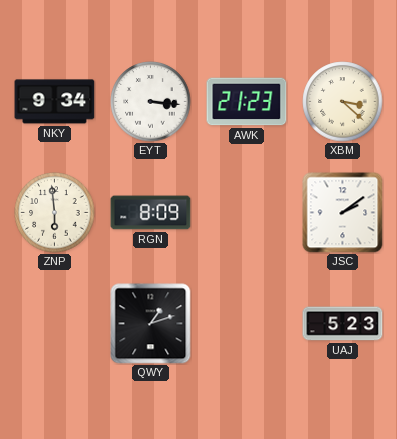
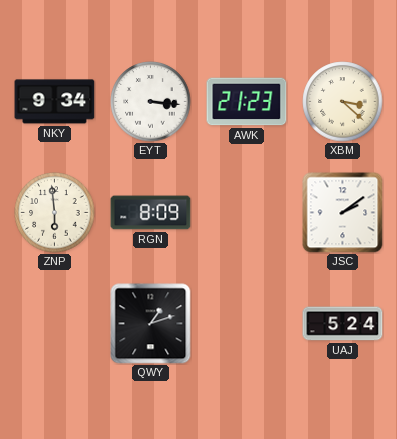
UAJ: 5:23 -> 5:24 (343, 324)
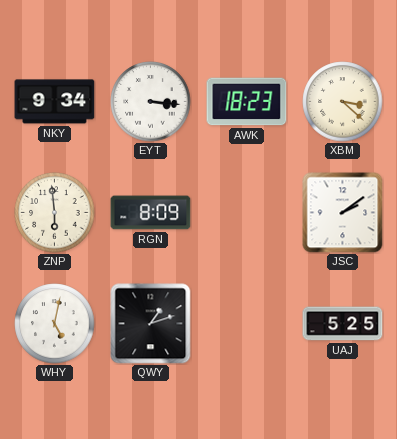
AWK: 21:23 -> 18:23 (247, 102)
WHY: none -> 5:02 (55, 324)
UAJ: 5:24 -> 5:25 (343, 324)
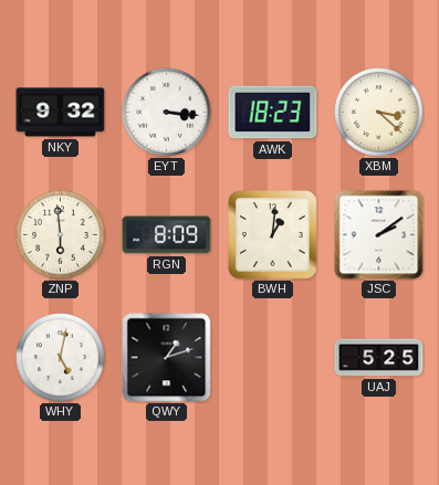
NKY: 9:34 -> 9:32 (61, 113)
BWH: none -> 1:01 (273, 235)
